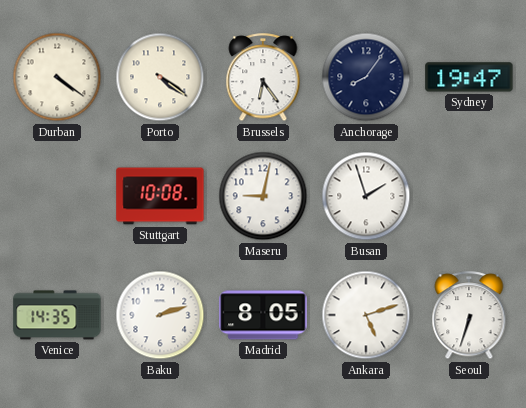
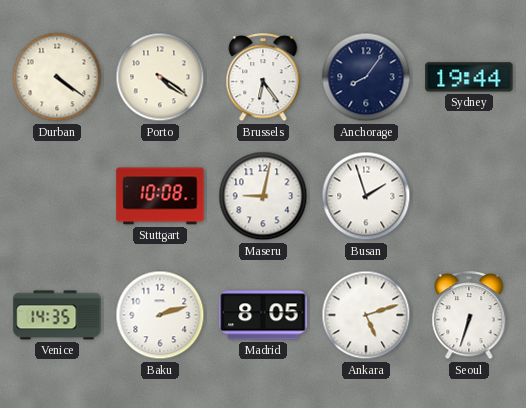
Sydney: 19:47 -> 19:44 (469, 77)
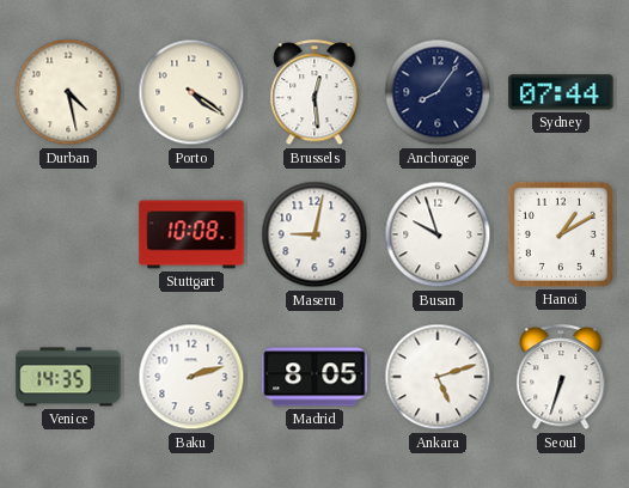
Durban: 4:21 -> 4:28 (68, 92)
Brussels: 6:24 -> 12:29 (314, 93)
Sydney: 19:44 -> 07:44 (561, 92)
Busan: 1:57 -> 9:57 (438, 234)
Hanoi: none -> 1:10 (561, 234)
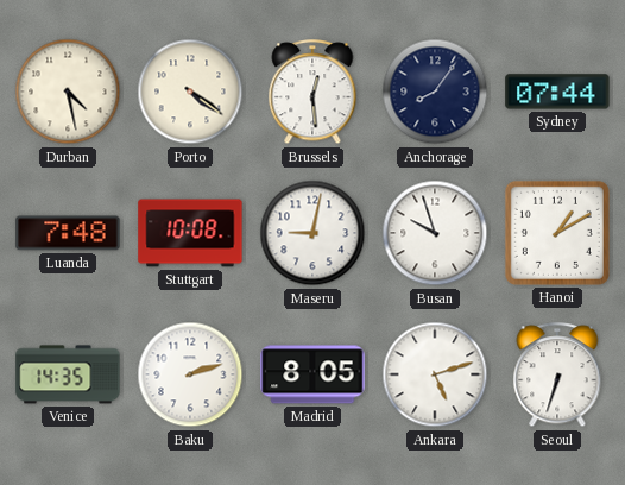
Luanda: none -> 7:48 (68, 233)
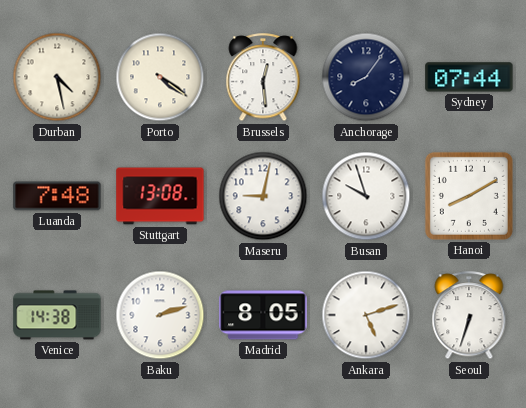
Stuttgart: 10:08 -> 13:08 (160, 196)
Hanoi: 1:10 -> 8:10 (469, 196)
Venice: 14:35 -> 14:38 (57, 315)
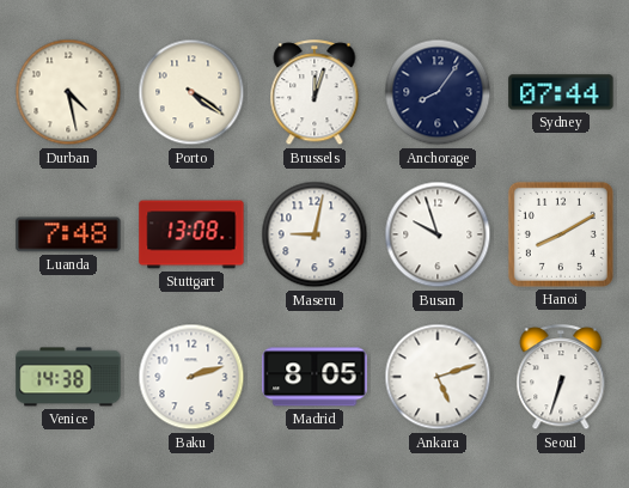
Brussels: 12:29 -> 12:03 (314, 93)
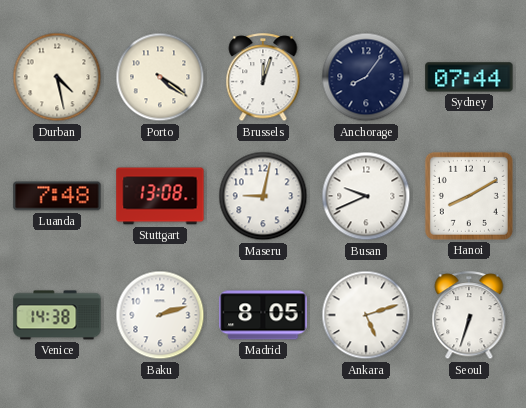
Busan: 9:57 -> 9:41 (366, 196)
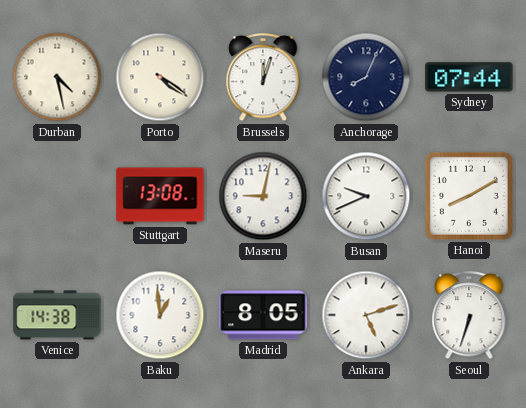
Anchorage: 8:06 -> 8:04 (366, 77)
Luanda: 7:48 -> none (57, 196)
Baku: 2:12 -> 12:59 (160, 315)
